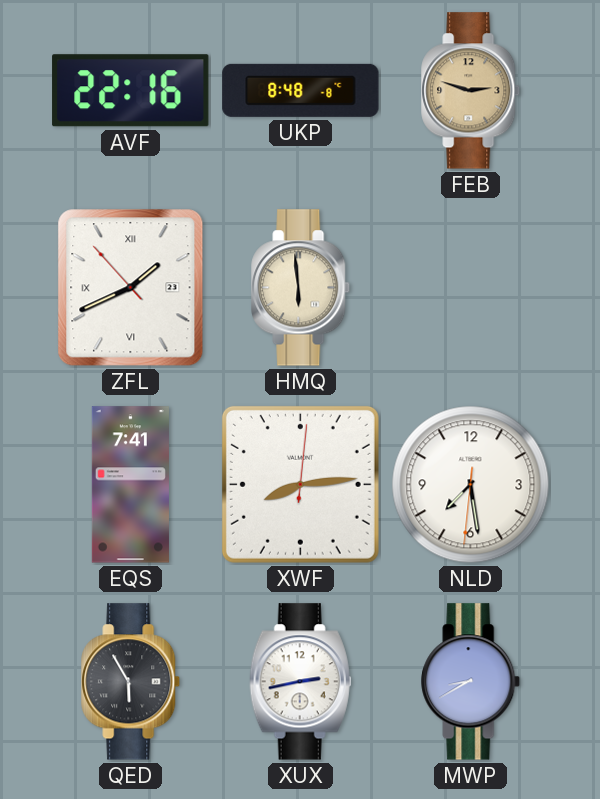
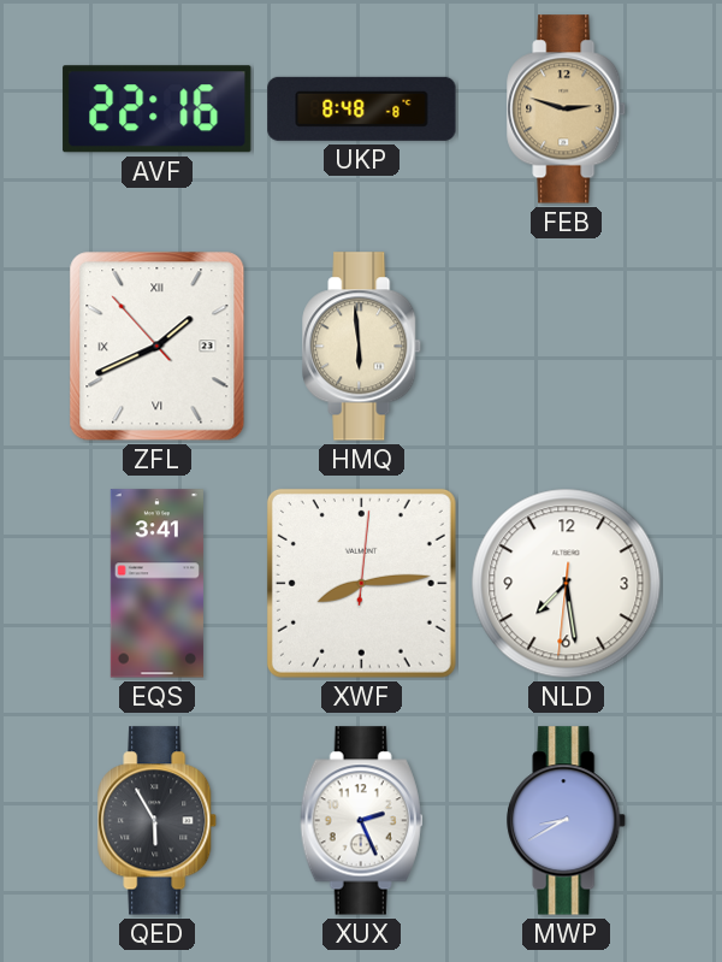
EQS: 7:41 -> 3:41 (156, 584)
XUX: 2:43 -> 2:26 (362, 821)
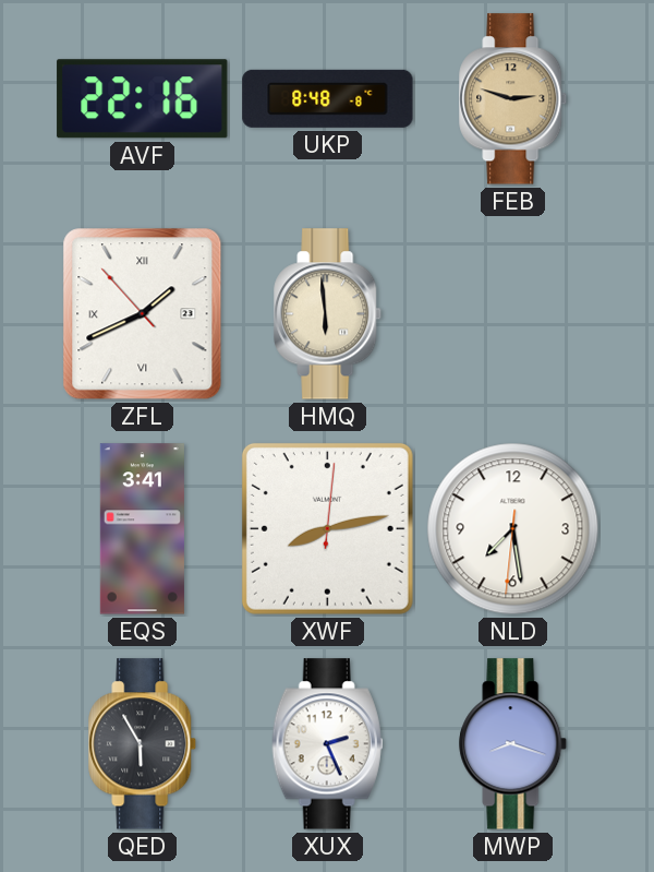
XWF: 8:14 -> 8:13 (327, 528)
MWP: 8:40 -> 8:18 (513, 744)
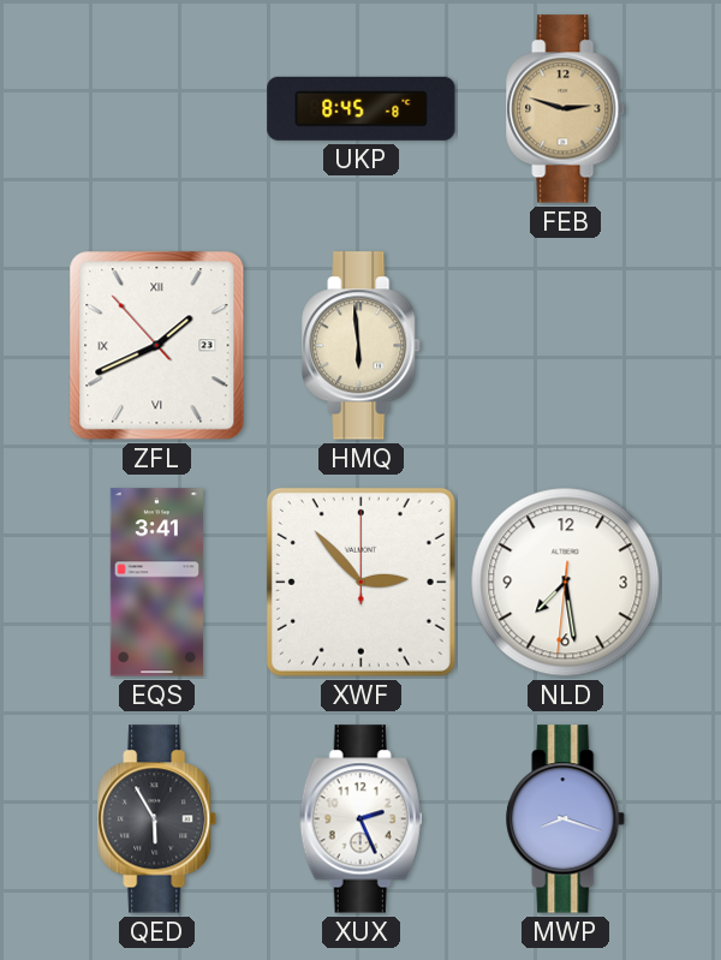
AVF: 22:16 -> none (143, 99)
UKP: 8:48 -> 8:45 (362, 108)
XWF: 8:13 -> 2:53 (360, 582)
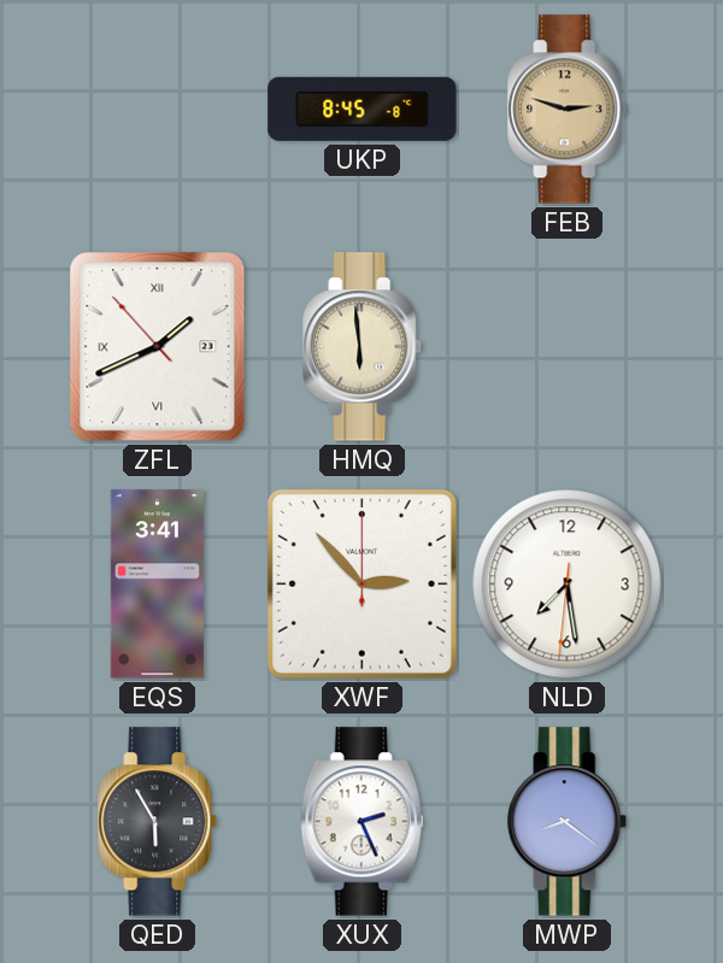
MWP: 8:18 -> 8:21 (568, 822)
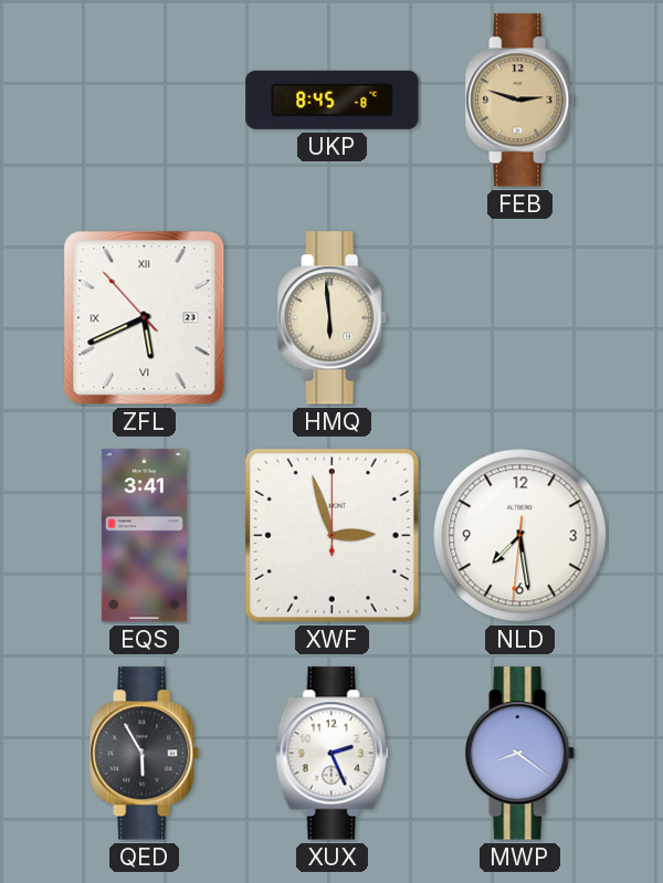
ZFL: 1:40 -> 5:40 (145, 318)
XWF: 2:53 -> 2:57 (331, 535)
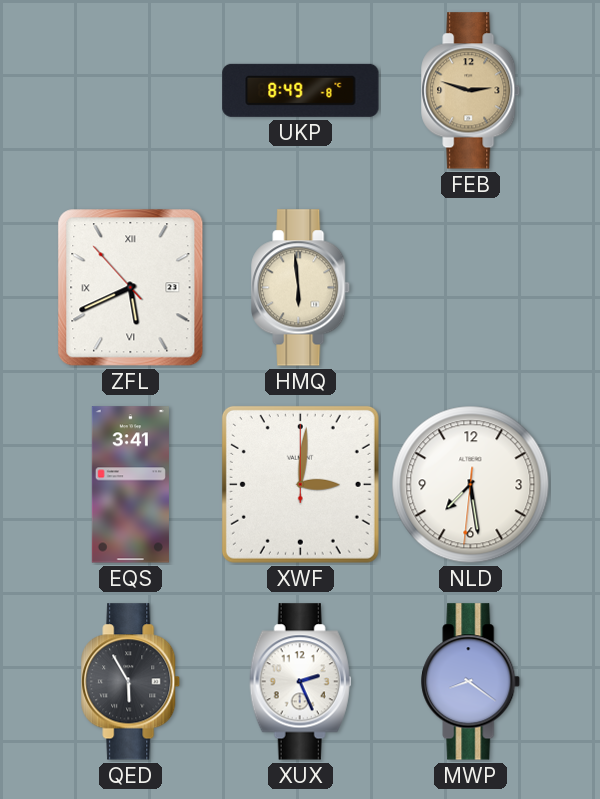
UKP: 8:45 -> 8:49 (301, 90)
XWF: 2:57 -> 3:01 (300, 484)
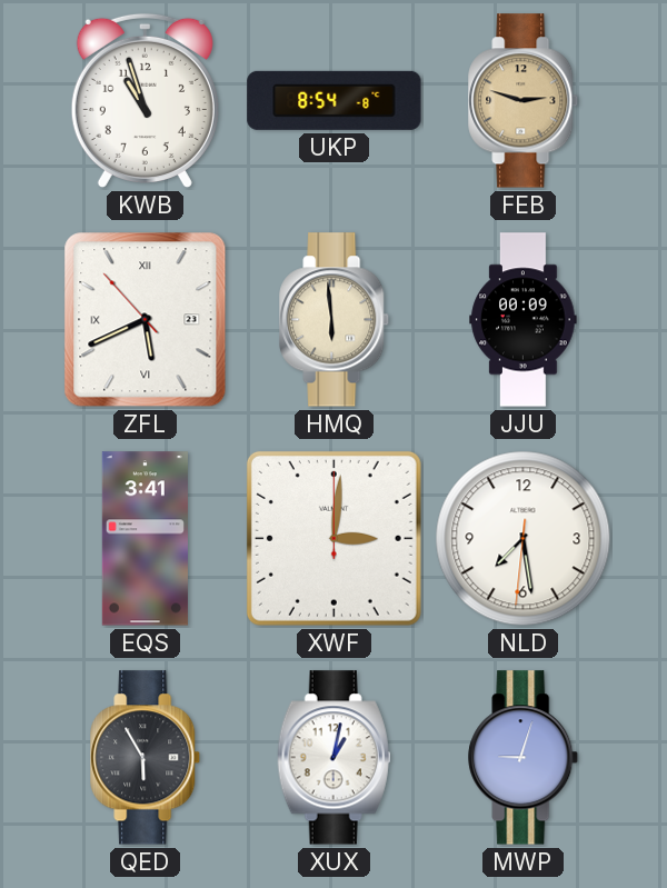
KWB: none -> 10:57 (145, 100)
UKP: 8:49 -> 8:54 (335, 100)
JJU: none -> 00:09 (524, 320)
XUX: 2:26 -> 1:02 (335, 758)
MWP: 8:21 -> 9:03 (524, 758)
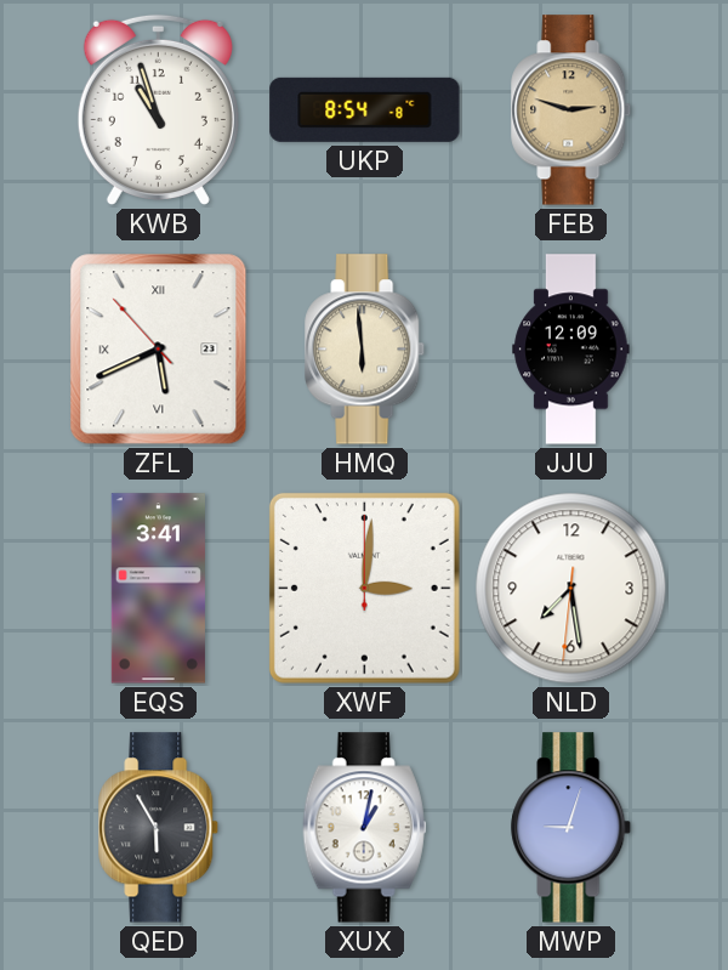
JJU: 00:09 -> 12:09 (571, 350)
